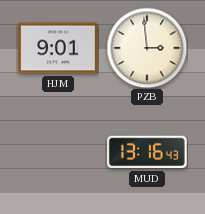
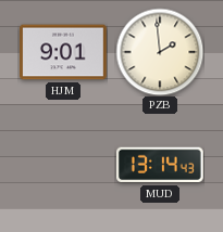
PZB: 2:59 -> 1:59 (160, 52)
MUD: 13:16 -> 13:14 (161, 165)
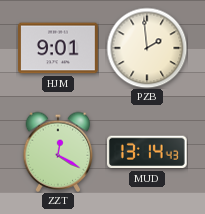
ZZT: none -> 12:20 (58, 152)
